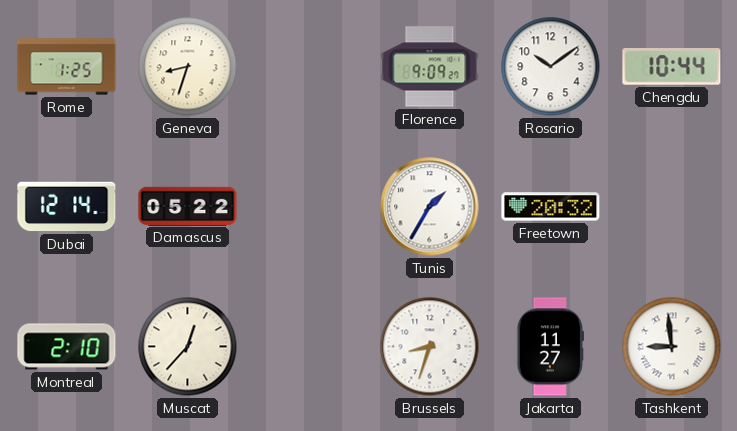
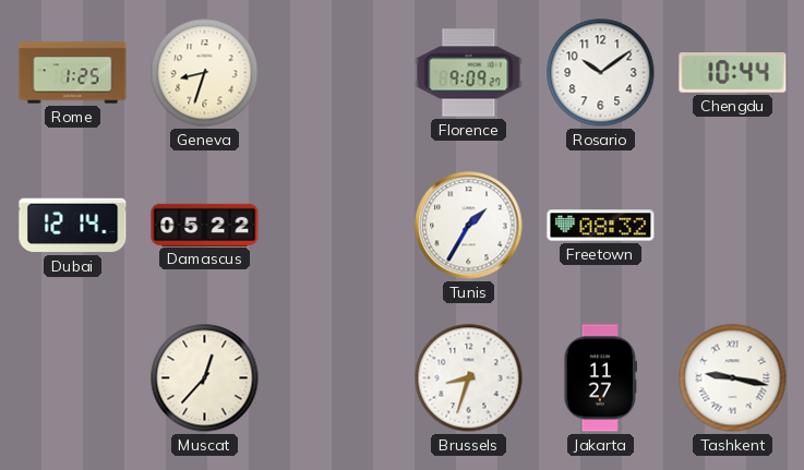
Freetown: 20:32 -> 08:32 (601, 226)
Montreal: 2:10 -> none (67, 347)
Tashkent: 8:59 -> 9:17 (733, 378)
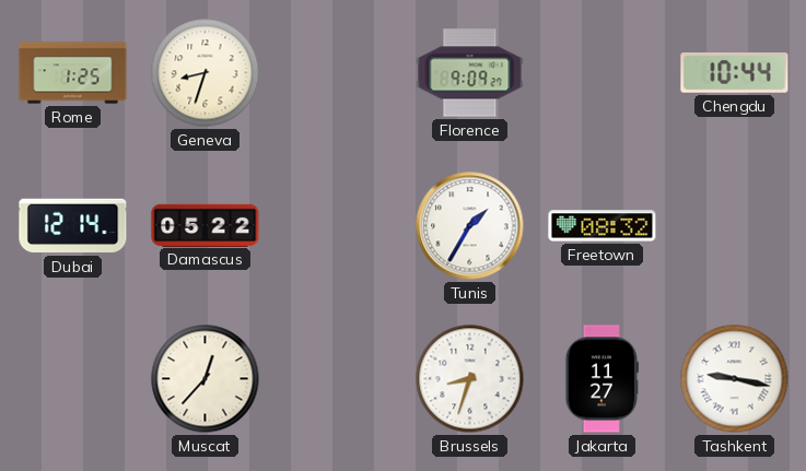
Rosario: 10:09 -> none (601, 73)
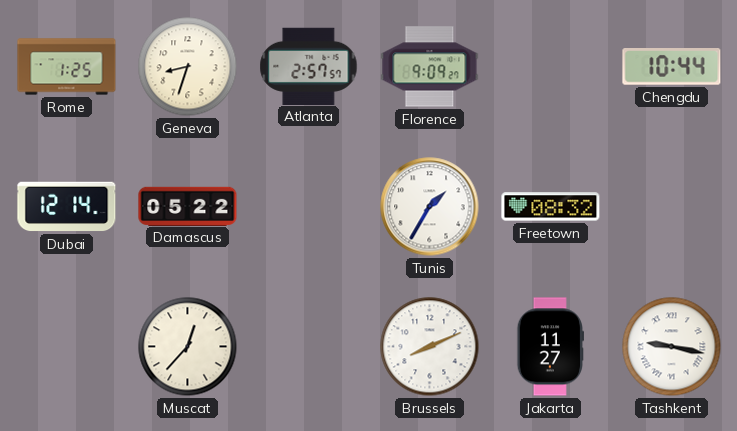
Atlanta: none -> 2:57 (309, 66)
Brussels: 8:33 -> 8:11 (430, 347)
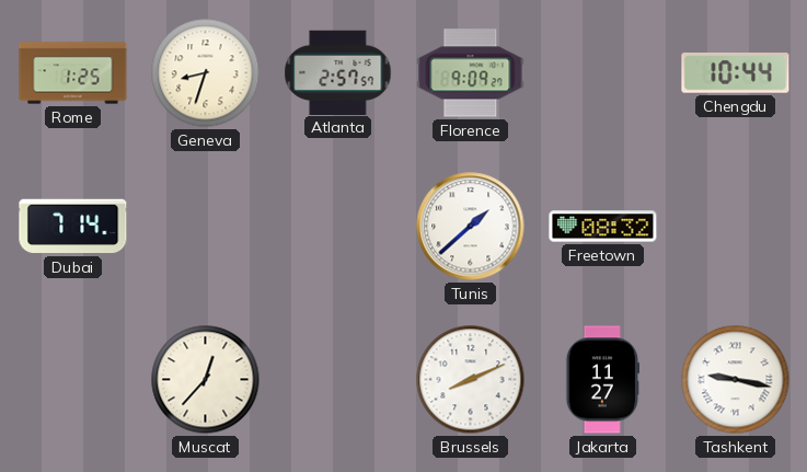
Dubai: 12:14 -> 7:14 (73, 227)
Damascus: 05:22 -> none (188, 206)
Tunis: 1:35 -> 1:38 (471, 227)
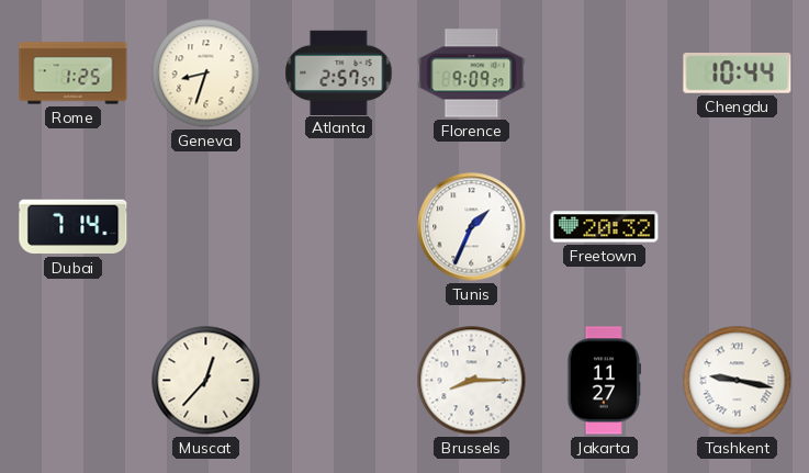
Tunis: 1:38 -> 1:34 (472, 227)
Freetown: 08:32 -> 20:32 (605, 227)
Brussels: 8:11 -> 8:15 (472, 381)
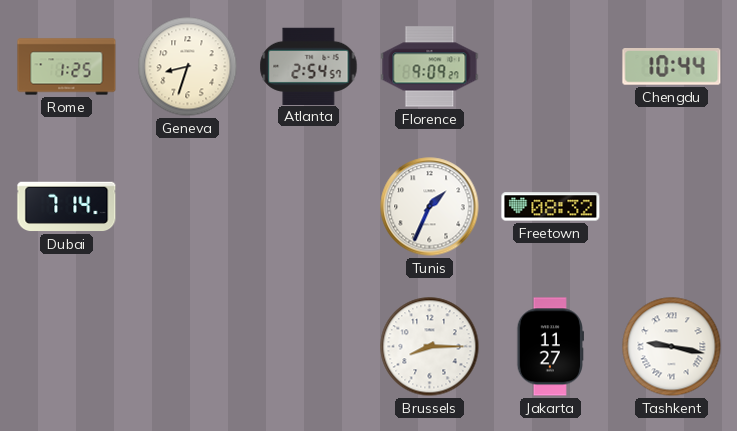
Atlanta: 2:57 -> 2:54 (309, 66)
Freetown: 20:32 -> 08:32 (551, 207)
Muscat: 12:37 -> none (206, 381)
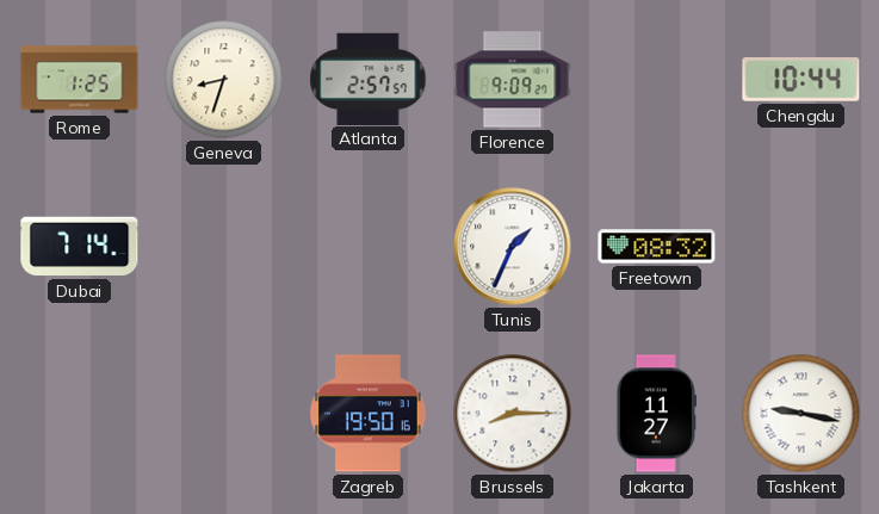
Atlanta: 2:54 -> 2:57 (369, 79)
Zagreb: none -> 19:50 (369, 414)
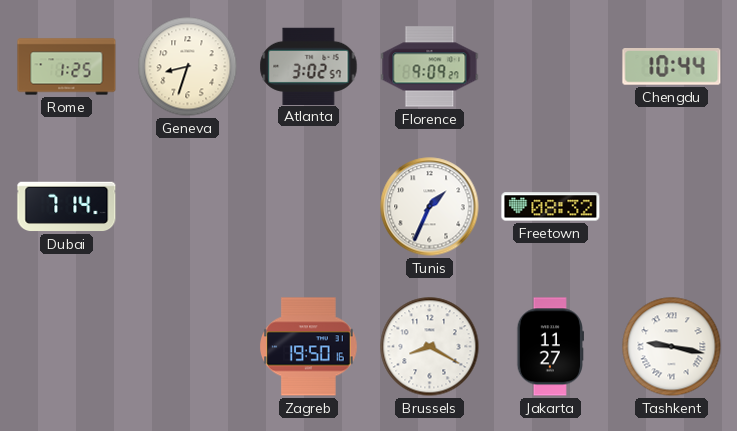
Atlanta: 2:57 -> 3:02 (309, 66)
Brussels: 8:15 -> 8:20 (430, 347)
